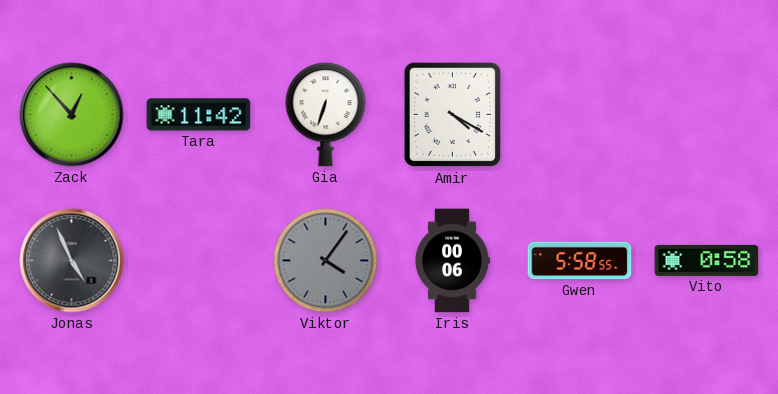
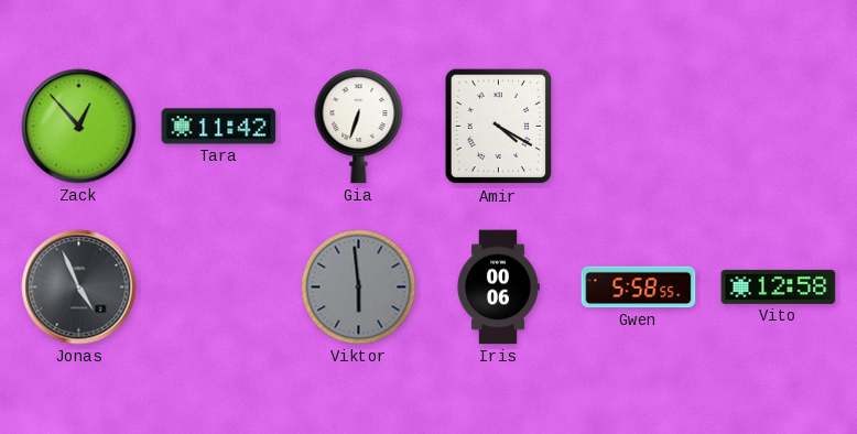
Viktor: 4:06 -> 5:59 (359, 287)
Vito: 0:58 -> 12:58 (779, 286)
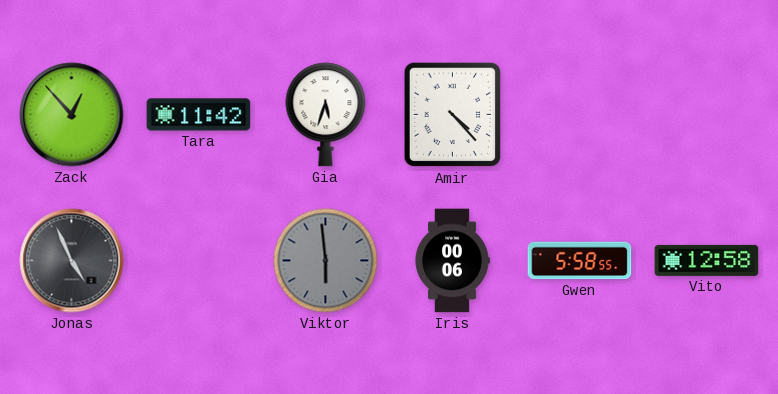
Gia: 6:33 -> 5:33 (326, 115)
Amir: 4:20 -> 4:23 (453, 115)
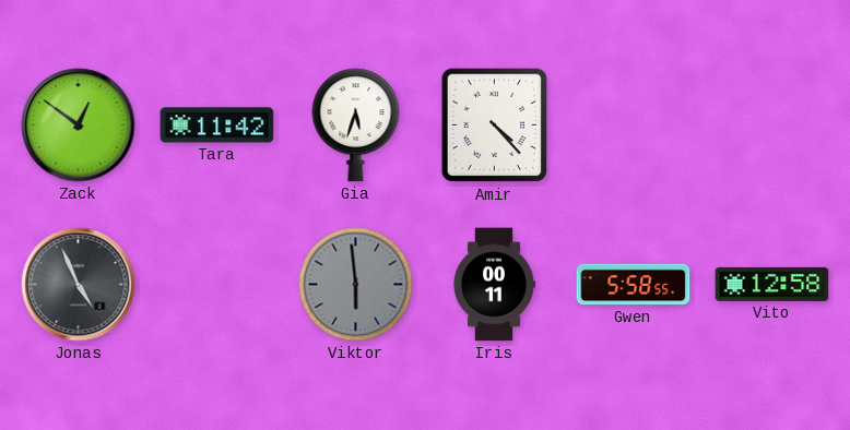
Zack: 12:53 -> 12:51 (79, 126)
Iris: 00:06 -> 00:11 (494, 285)
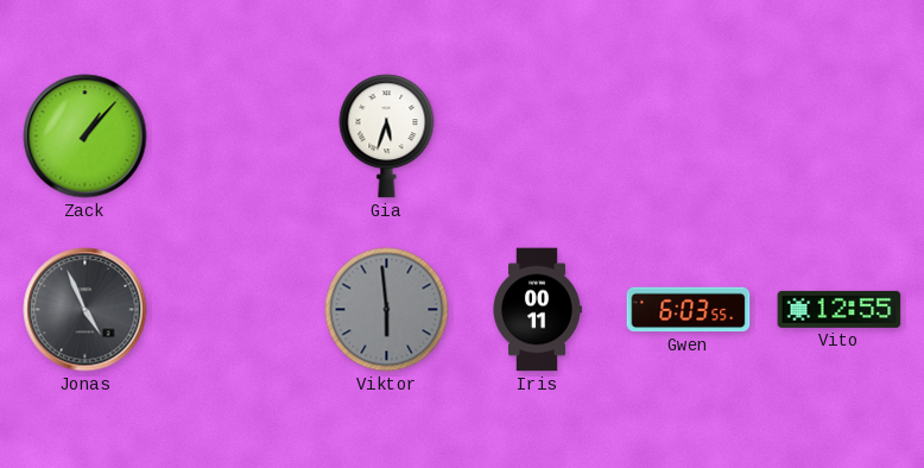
Zack: 12:51 -> 1:07 (86, 137)
Tara: 11:42 -> none (217, 126)
Amir: 4:23 -> none (495, 126)
Gwen: 5:58 -> 6:03 (689, 310)
Vito: 12:58 -> 12:55 (840, 309)
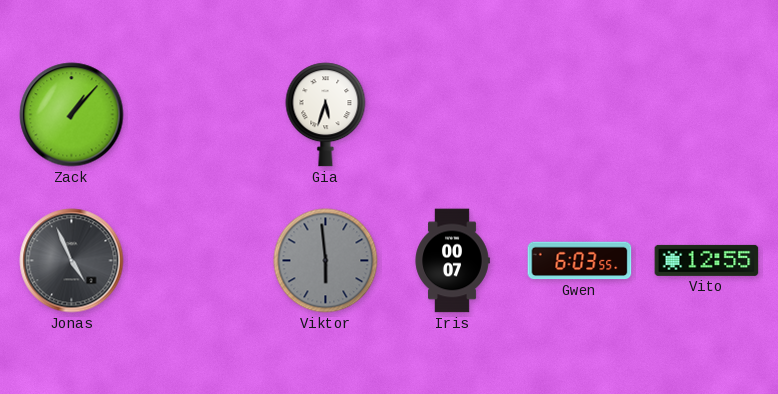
Iris: 00:11 -> 00:07 (452, 261)
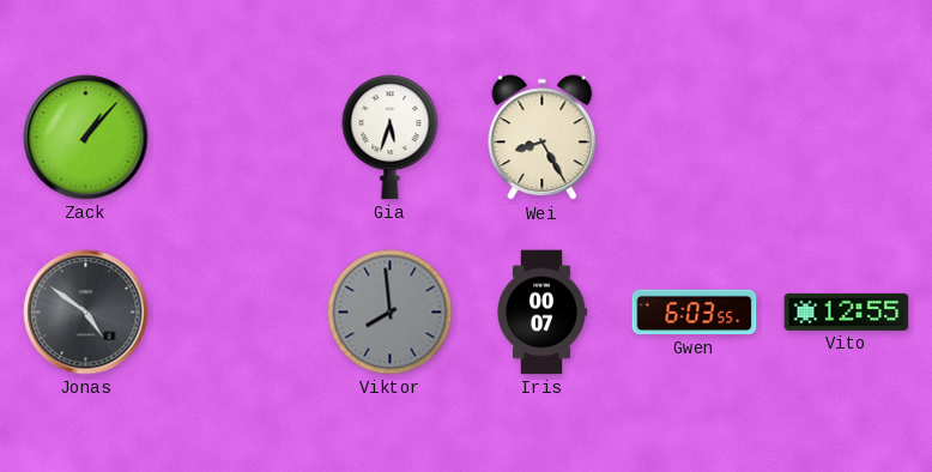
Wei: none -> 8:25 (543, 138)
Jonas: 4:56 -> 4:51 (86, 313)
Viktor: 5:59 -> 7:59 (391, 313)
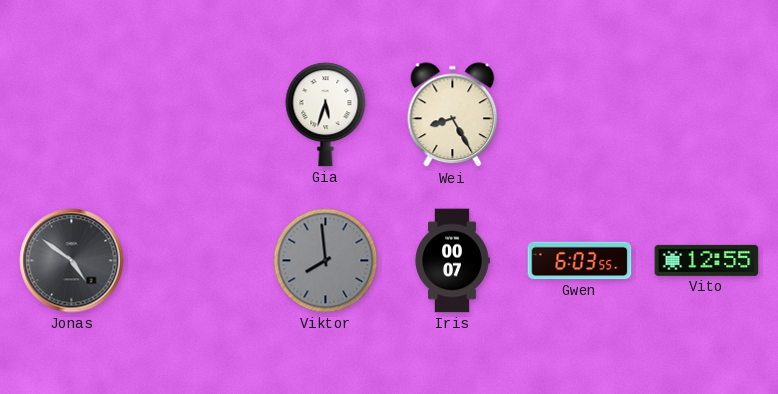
Zack: 1:07 -> none (86, 138)
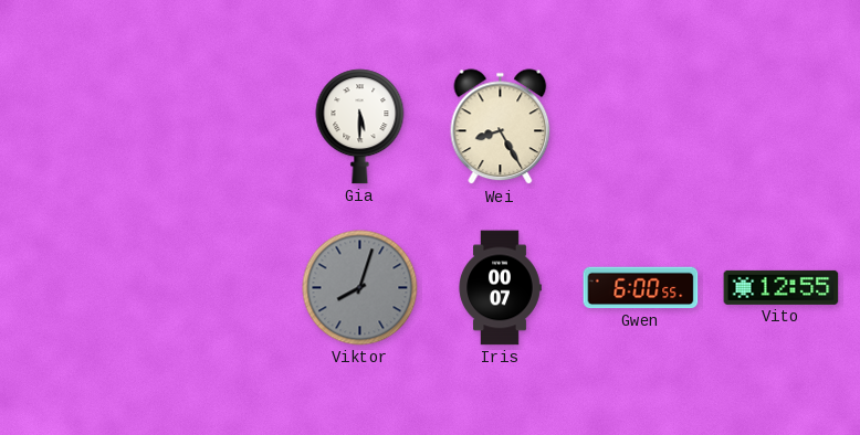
Gia: 5:33 -> 5:30 (360, 127)
Jonas: 4:51 -> none (72, 261)
Viktor: 7:59 -> 8:03 (360, 288)
Gwen: 6:03 -> 6:00 (641, 288)
